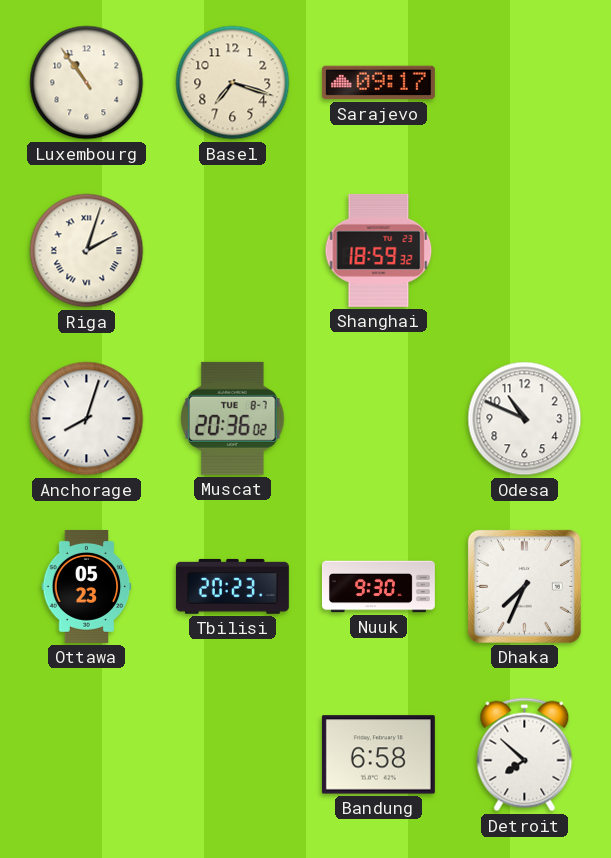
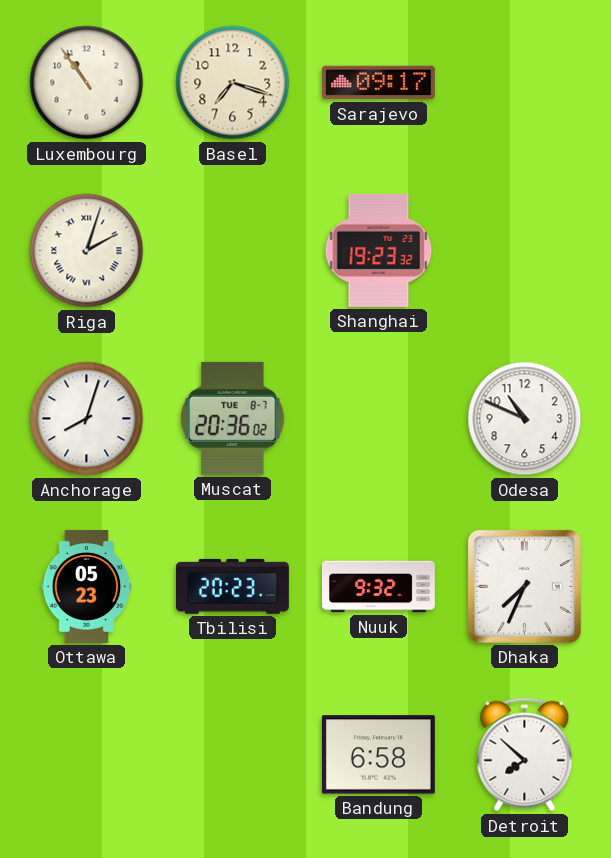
Shanghai: 18:59 -> 19:23 (379, 250)
Nuuk: 9:30 -> 9:32 (378, 587)
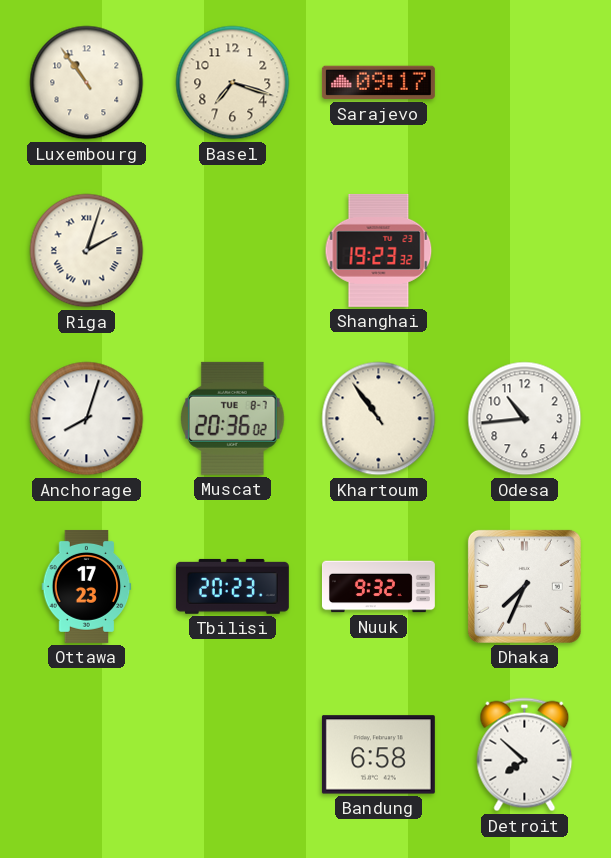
Khartoum: none -> 10:54 (379, 419)
Odesa: 10:49 -> 10:44 (525, 419)
Ottawa: 05:23 -> 17:23 (87, 586)
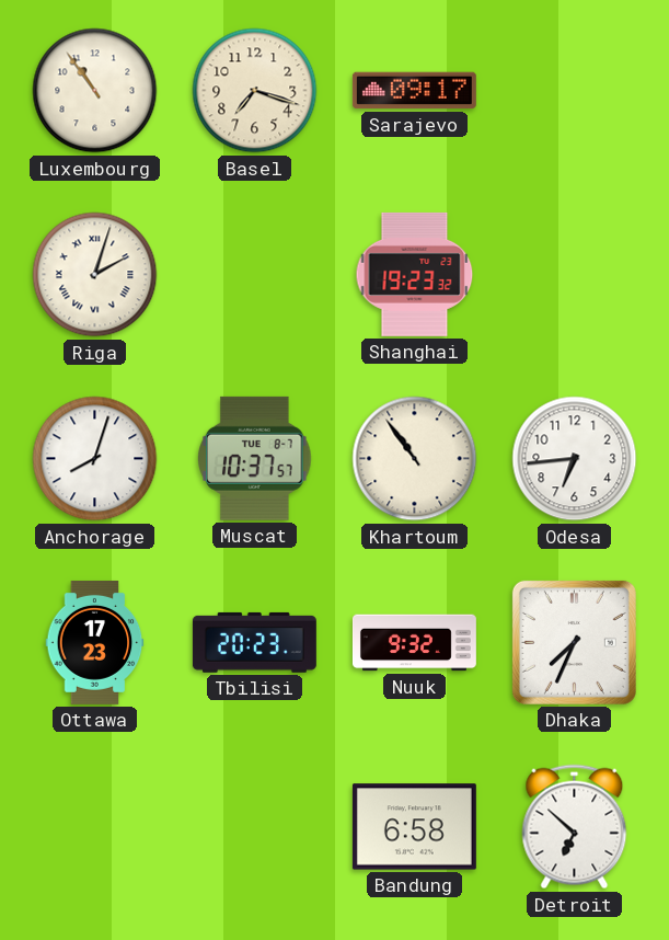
Muscat: 20:36 -> 10:37 (255, 458)
Odesa: 10:44 -> 6:44 (575, 459)
Detroit: 7:52 -> 6:52 (575, 827)
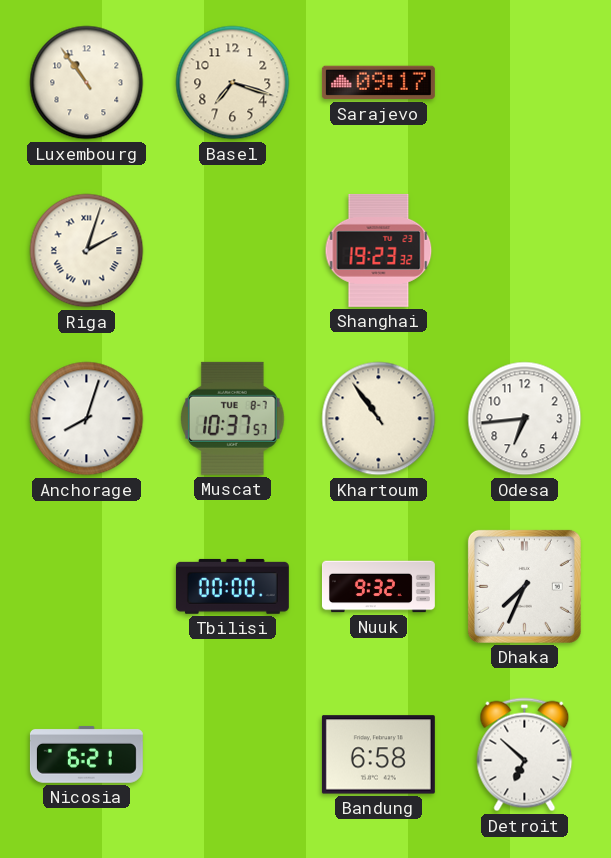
Ottawa: 17:23 -> none (95, 642)
Tbilisi: 20:23 -> 00:00 (232, 586)
Nicosia: none -> 6:21 (86, 754)
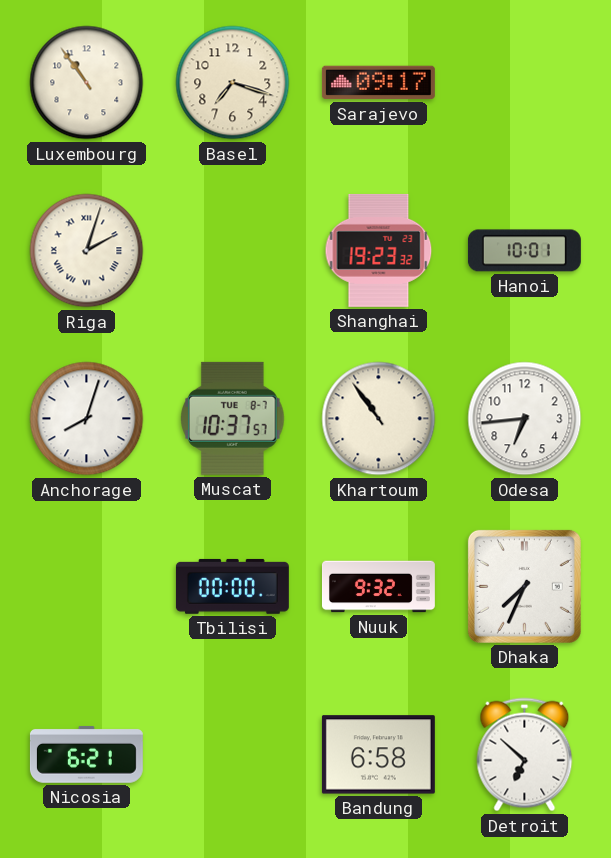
Hanoi: none -> 10:01 (524, 251)
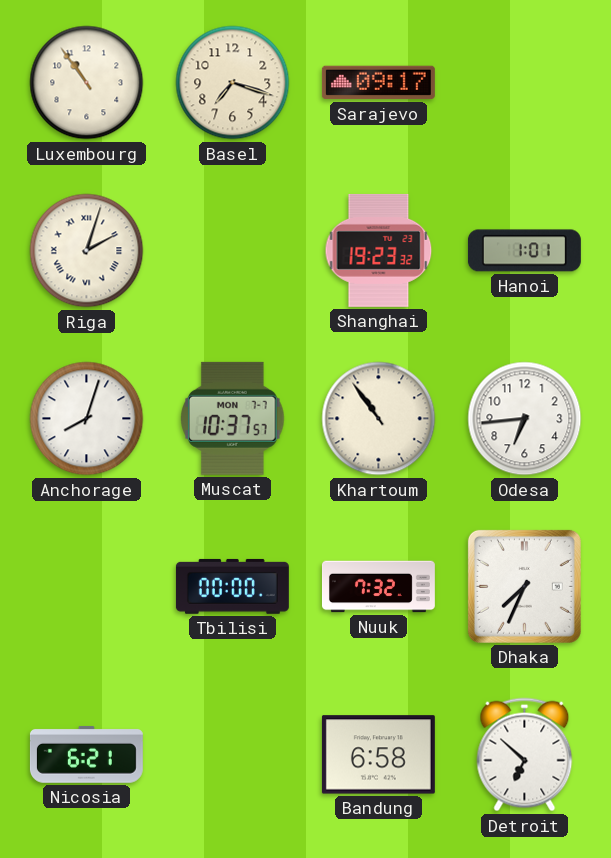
Hanoi: 10:01 -> 1:01 (524, 251)
Muscat date: TUE 8-7 -> MON 7-7 (233, 418)
Nuuk: 9:32 -> 7:32 (378, 587)
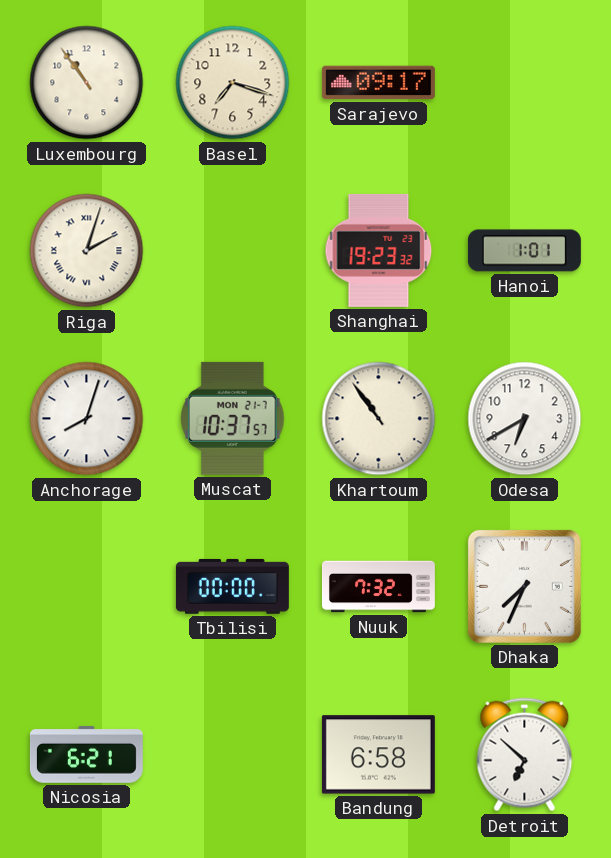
Muscat date: MON 7-7 -> MON 21-7 (233, 418)
Odesa: 6:44 -> 6:40 (525, 419)
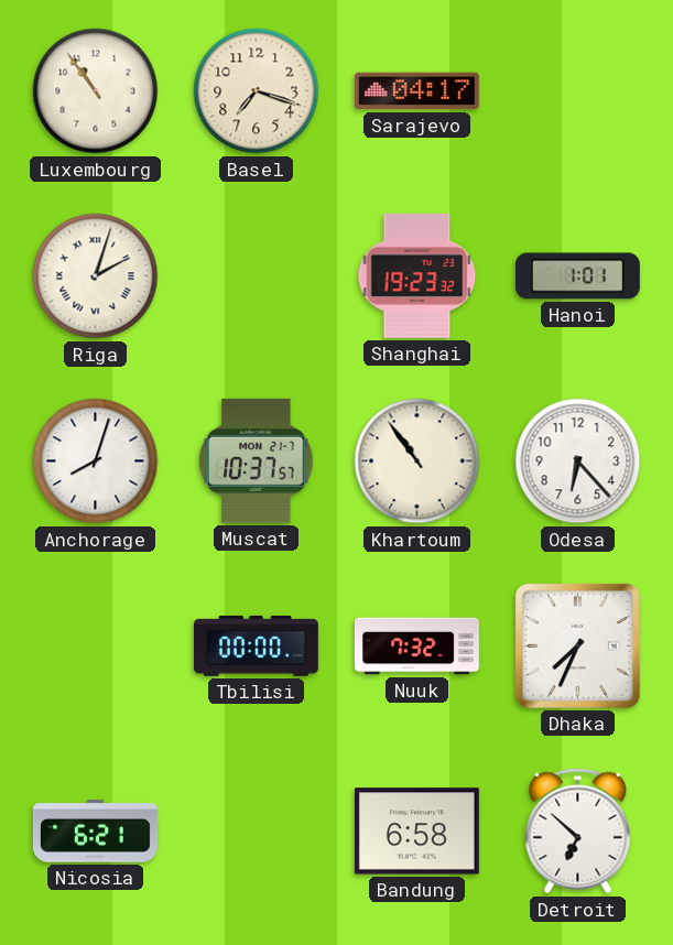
Sarajevo: 09:17 -> 04:17 (416, 91)
Odesa: 6:40 -> 6:23 (578, 461)
